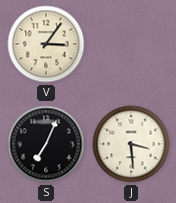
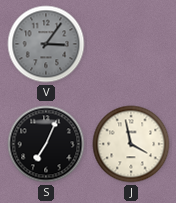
V dial: cream -> grey (46, 44)
J: 3:29 -> 3:58 (131, 144)
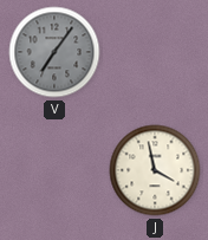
V: 3:06 -> 7:06 (54, 52)
S: 7:04 -> none (46, 144)
